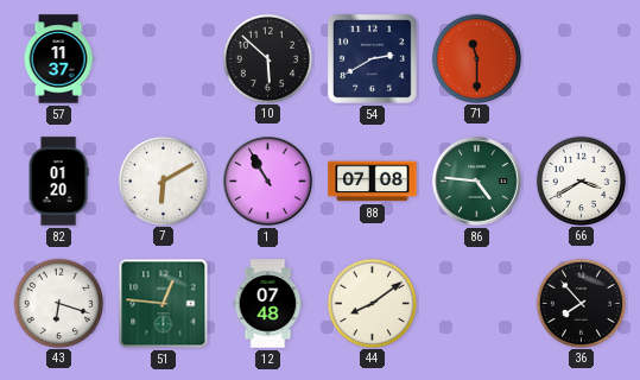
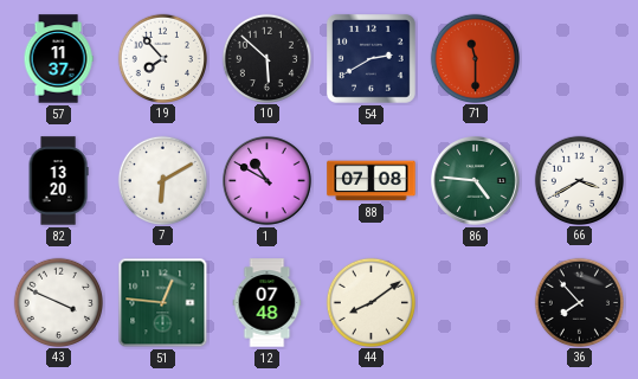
19: none -> 7:53 (162, 58)
82: 01:20 -> 13:20 (58, 181)
1: 10:55 -> 10:50 (268, 181)
43: 6:18 -> 3:49 (58, 302)
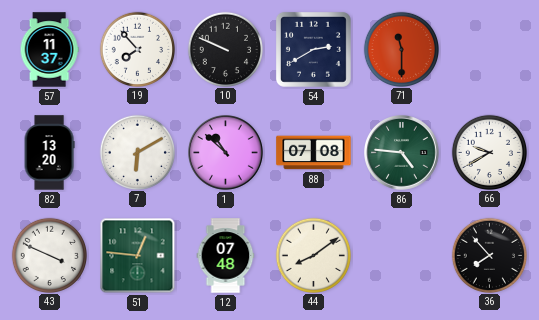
10: 5:52 -> 9:49 (225, 49)
1: 10:50 -> 10:52 (226, 153)
66: 3:40 -> 9:40 (489, 152)
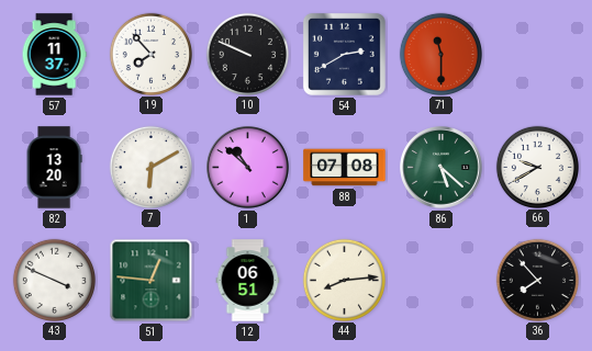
86: 4:46 -> 5:22 (442, 168)
12: 07:48 -> 06:51 (248, 281)
44: 8:09 -> 8:14 (344, 280)
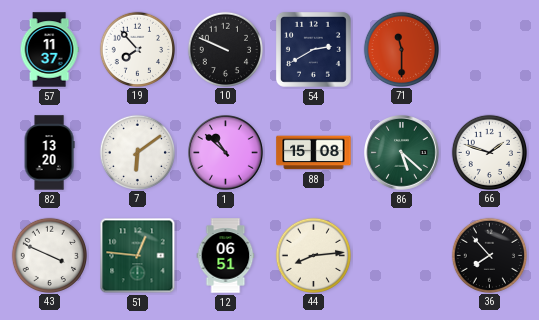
7: 6:10 -> 6:09 (137, 152)
88: 07:08 -> 15:08 (314, 153)
66: 9:40 -> 1:48 (489, 152)
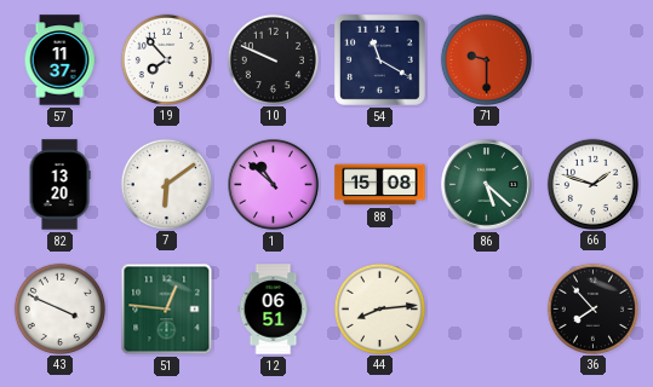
54: 2:40 -> 11:20 (379, 59)
71: 11:30 -> 9:30 (486, 59)
